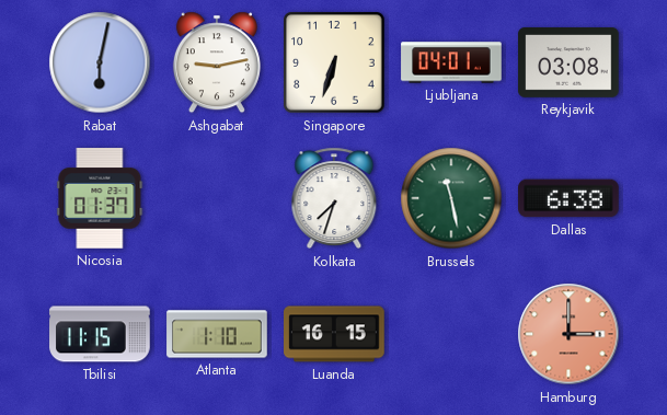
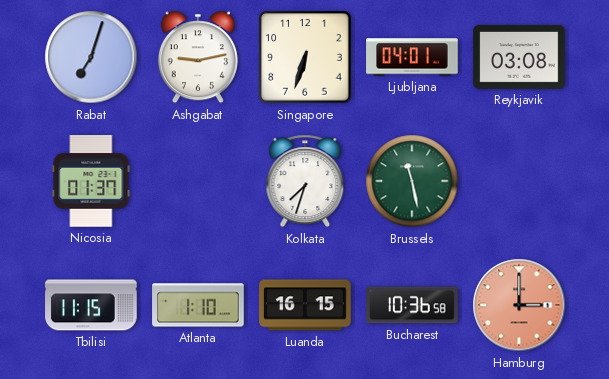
Rabat: 6:02 -> 7:03 (91, 57)
Dallas: 6:38 -> none (568, 198)
Bucharest: none -> 10:36 (412, 305)
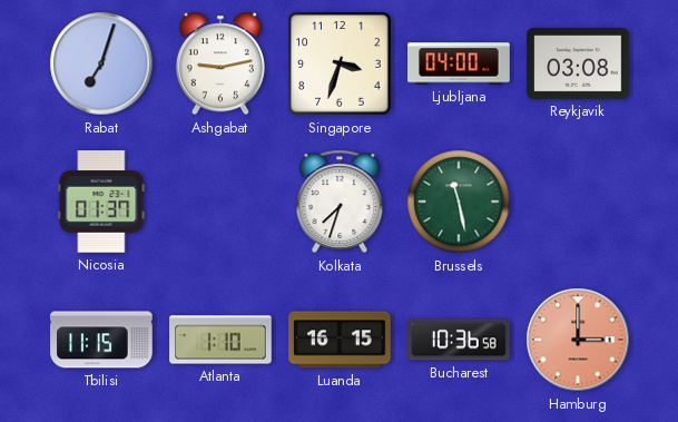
Singapore: 6:33 -> 3:33 (340, 63)
Ljubljana: 04:01 -> 04:00 (459, 63)
